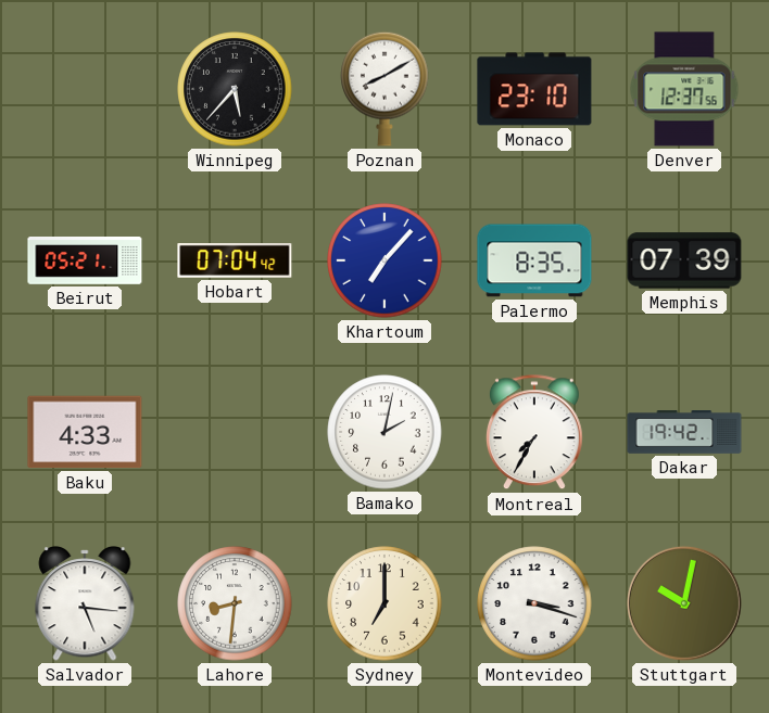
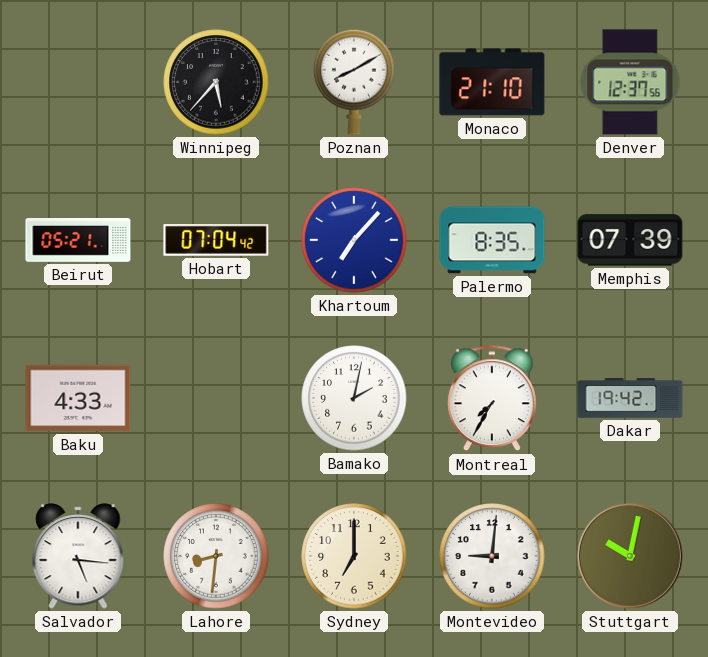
Monaco: 23:10 -> 21:10 (492, 82)
Montevideo: 3:18 -> 9:01 (492, 556)
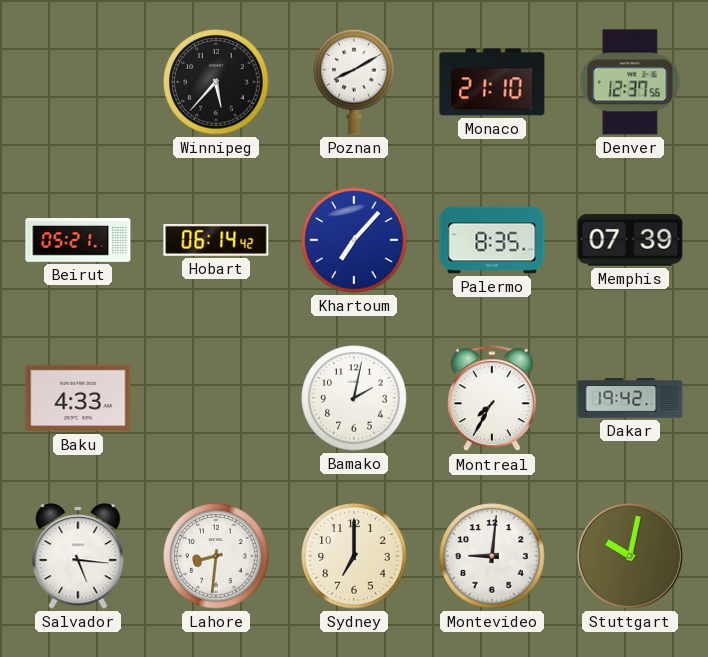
Hobart: 07:04 -> 06:14 (216, 241)
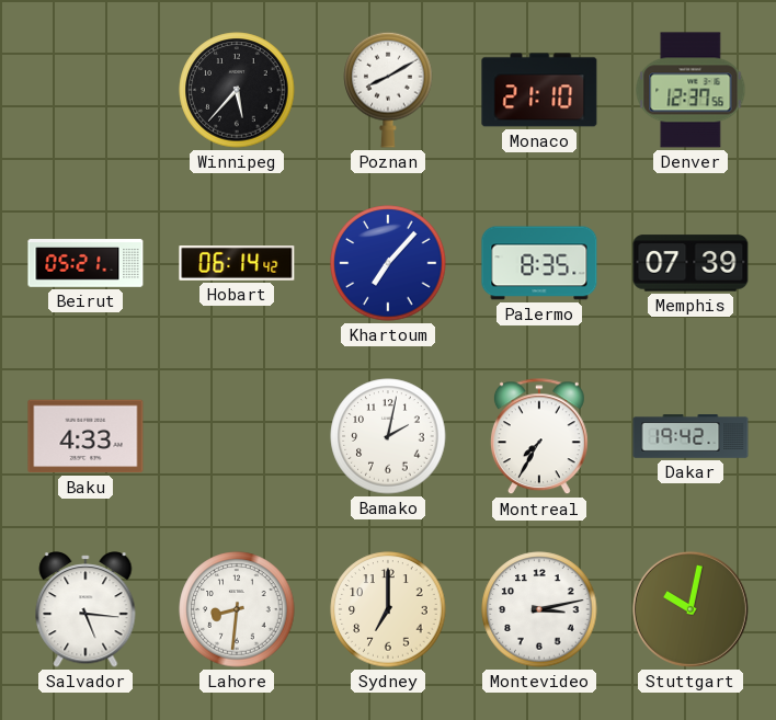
Montevideo: 9:01 -> 3:13 (539, 609)
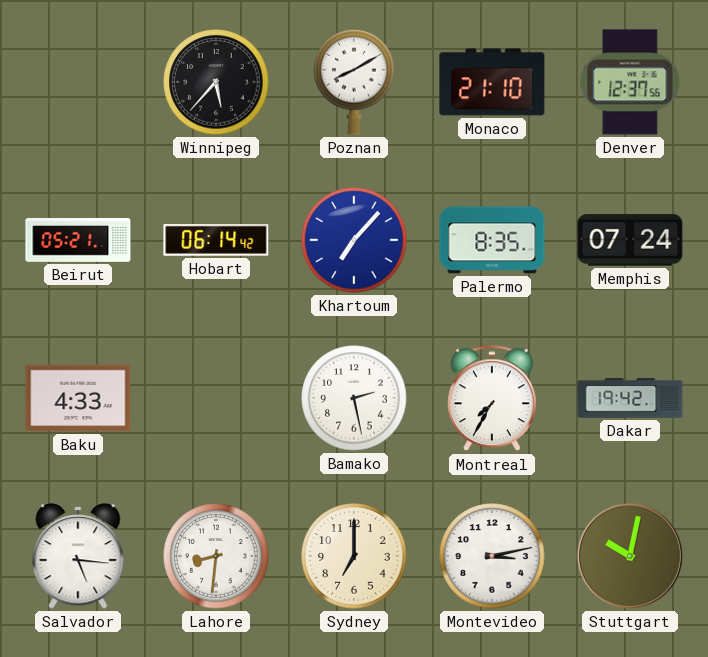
Memphis: 07:39 -> 07:24 (630, 240)
Bamako: 2:02 -> 2:28 (354, 398)
